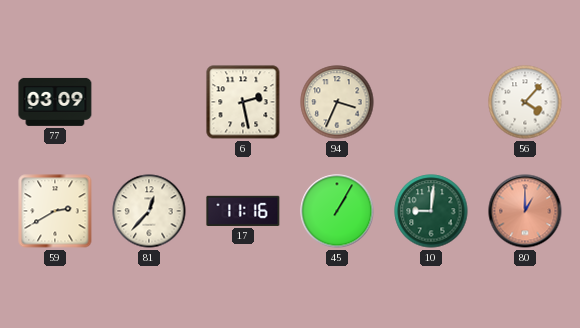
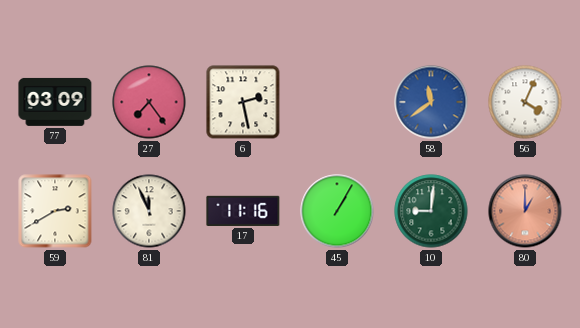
27: none -> 7:24 (149, 102)
94: 3:34 -> none (337, 102)
58: none -> 11:39 (431, 102)
56: 4:07 -> 4:04 (525, 102)
81: 12:37 -> 11:56 (149, 211)
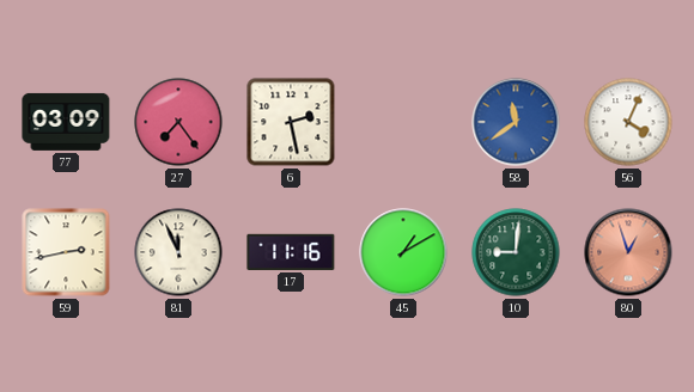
59: 2:40 -> 2:43 (66, 252)
45: 1:05 -> 1:10 (403, 252)
80: 1:00 -> 12:57 (628, 252)
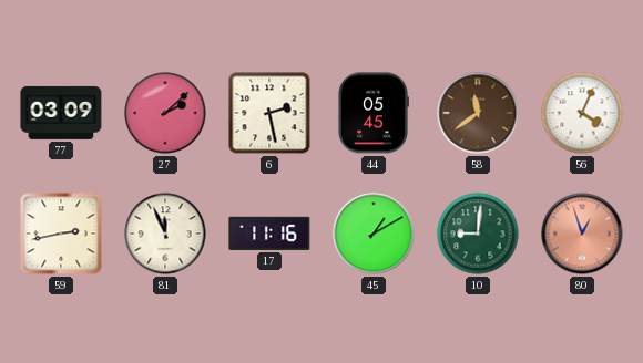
27: 7:24 -> 2:08 (165, 113)
44: none -> 05:45 (372, 113)
58 dial: blue -> brown (478, 113)
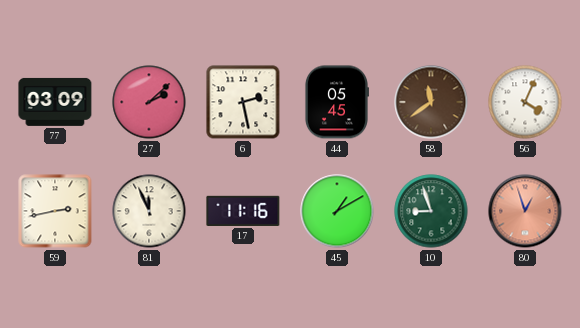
10: 9:01 -> 8:57 (431, 211)
